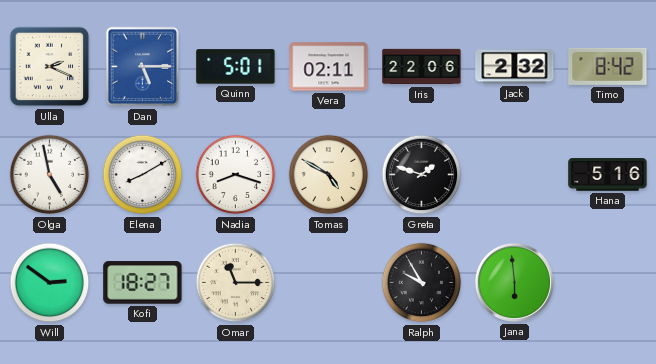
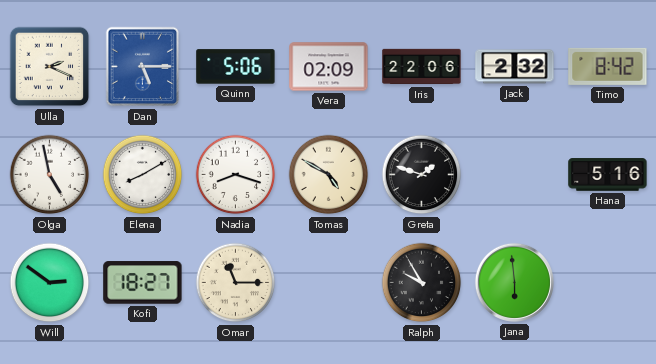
Quinn: 5:01 -> 5:06 (236, 67)
Vera: 02:11 -> 02:09 (329, 67)
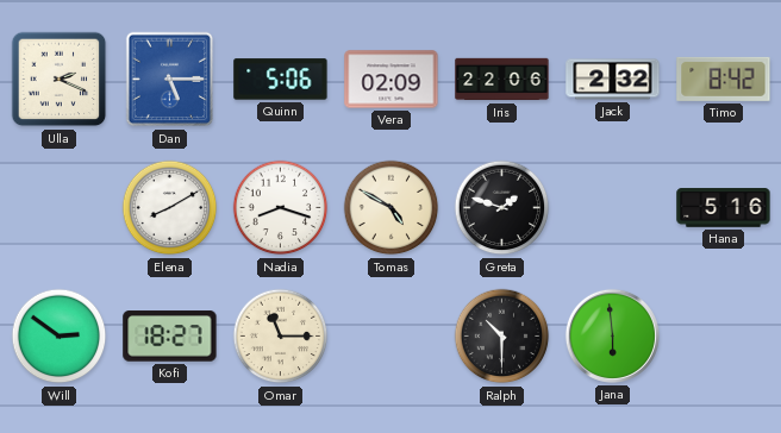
Olga: 4:58 -> none (50, 175)
Ralph: 9:55 -> 10:30 (502, 337)
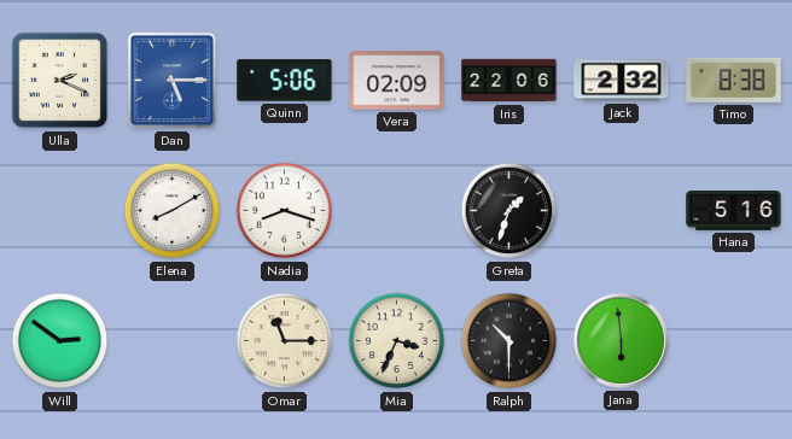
Timo: 8:42 -> 8:38 (734, 80)
Tomas: 4:50 -> none (392, 208)
Greta: 1:48 -> 1:33 (509, 211)
Kofi: 18:27 -> none (170, 337)
Mia: none -> 3:34 (397, 341)
